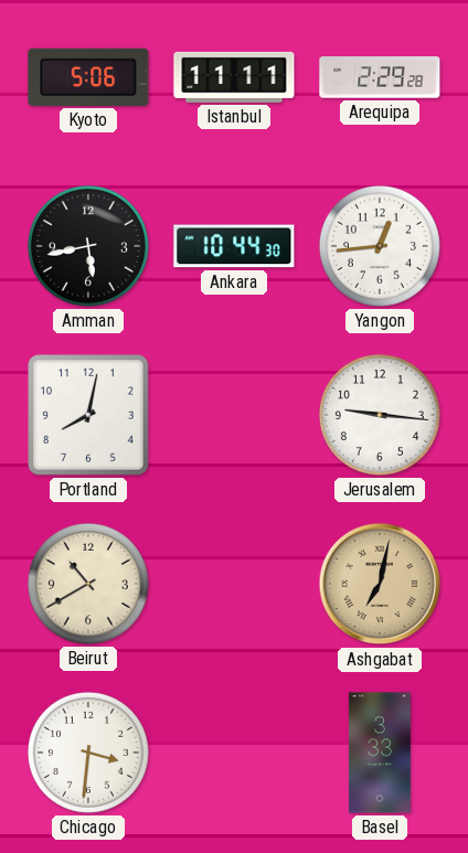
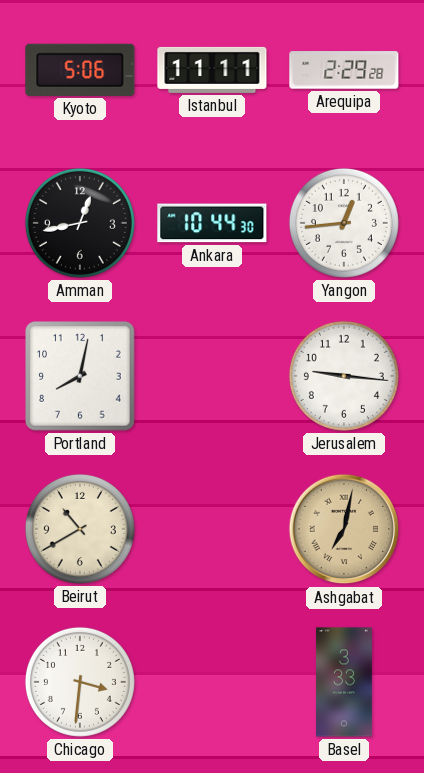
Amman: 5:43 -> 12:43 (80, 223)
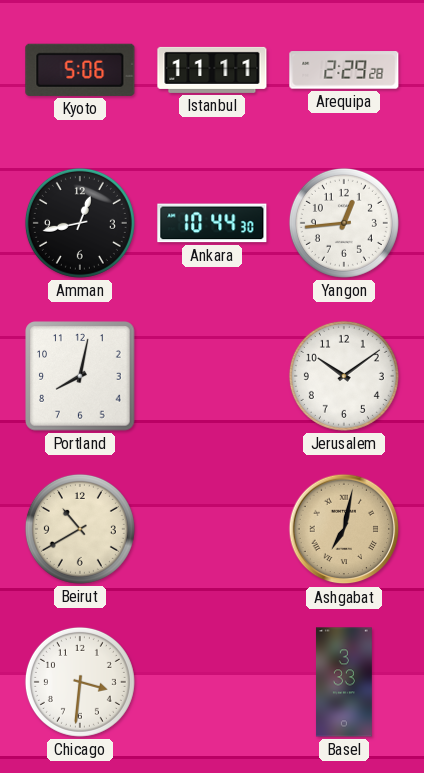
Jerusalem: 9:16 -> 10:09 (344, 376)
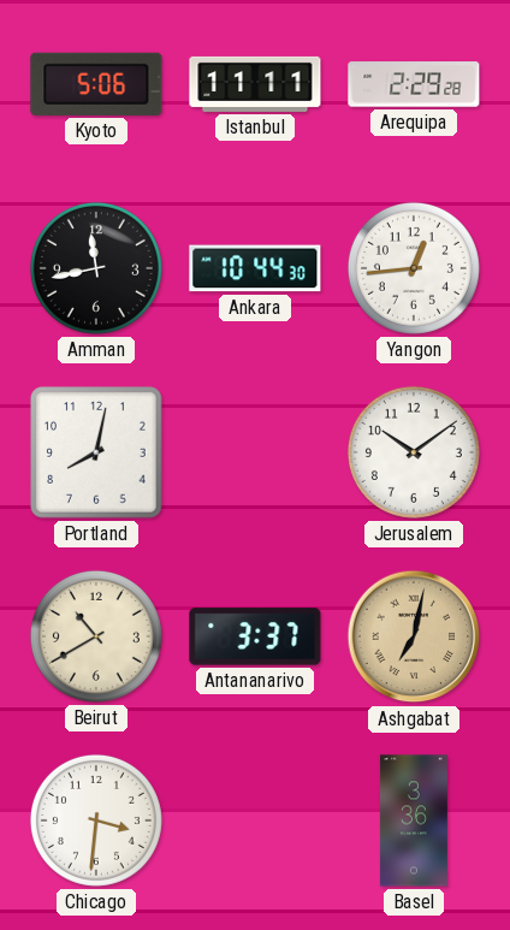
Amman: 12:43 -> 11:43 (96, 268)
Antananarivo: none -> 3:37 (255, 636)
Basel: 3:33 -> 3:36 (414, 821)
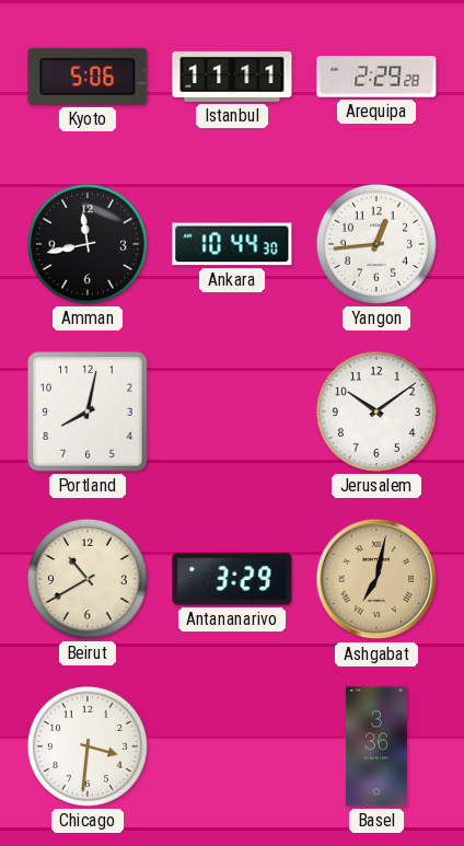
Antananarivo: 3:37 -> 3:29 (232, 579)
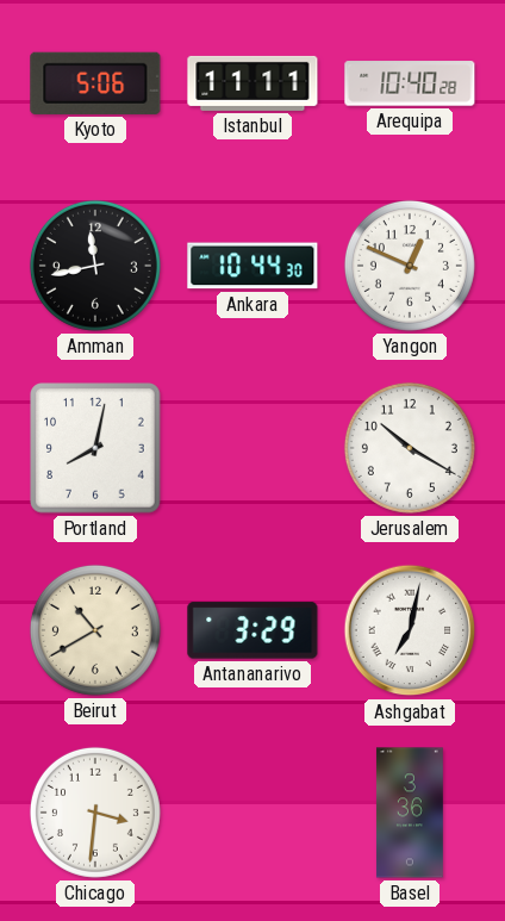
Arequipa: 2:29 -> 10:40 (410, 83)
Yangon: 12:44 -> 12:49 (410, 266)
Jerusalem: 10:09 -> 10:20 (410, 448)
Ashgabat dial: champagne -> white (410, 630)
